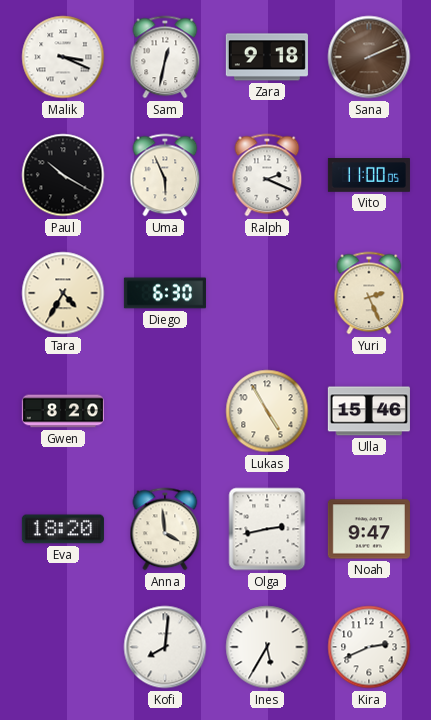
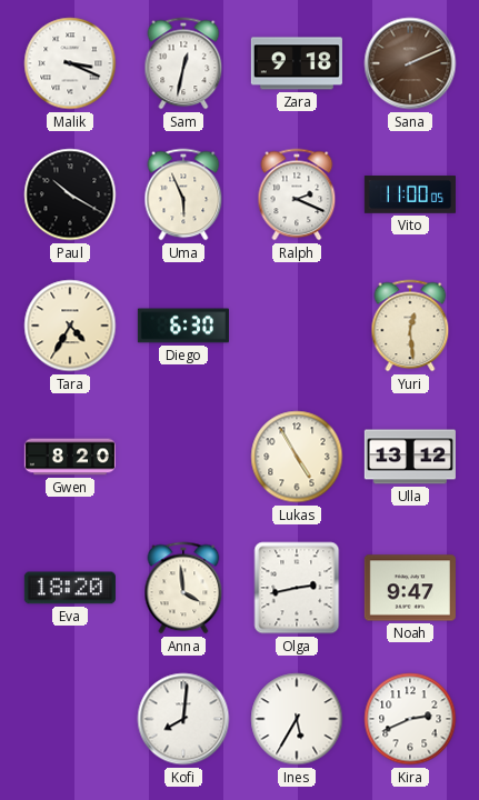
Yuri: 2:26 -> 12:29 (410, 326)
Ulla: 15:46 -> 13:12 (410, 457)
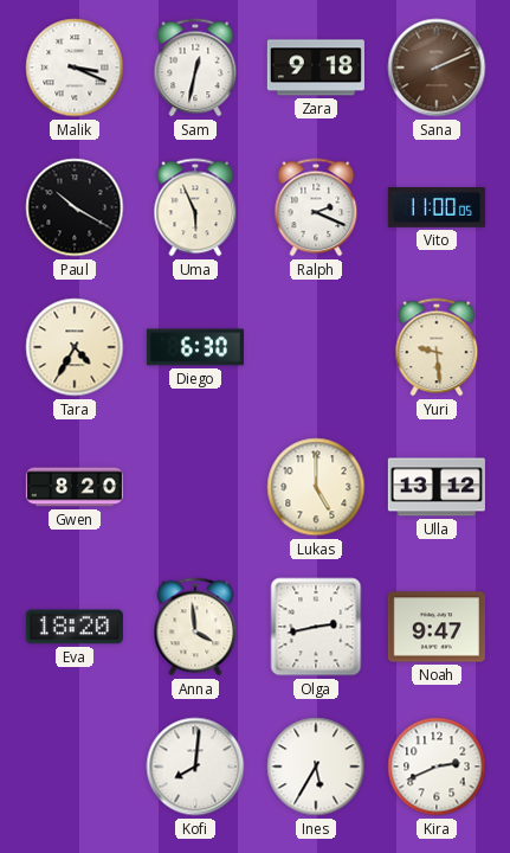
Yuri: 12:29 -> 9:29 (437, 347)
Lukas: 4:55 -> 5:00 (316, 487)
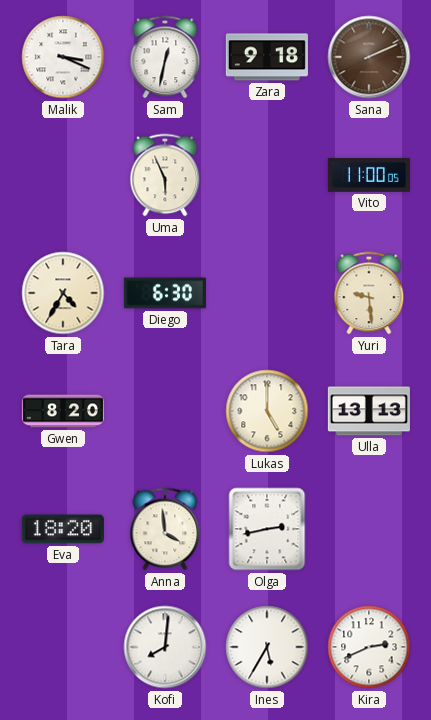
Paul: 10:20 -> none (75, 207)
Ralph: 2:19 -> none (316, 207)
Ulla: 13:12 -> 13:13 (369, 411)
Noah: 9:47 -> none (437, 627)
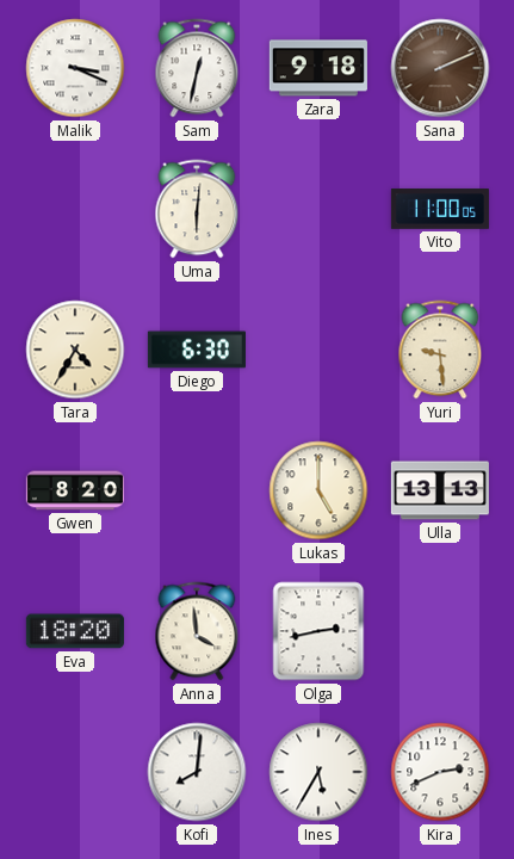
Uma: 5:56 -> 6:01 (197, 209)
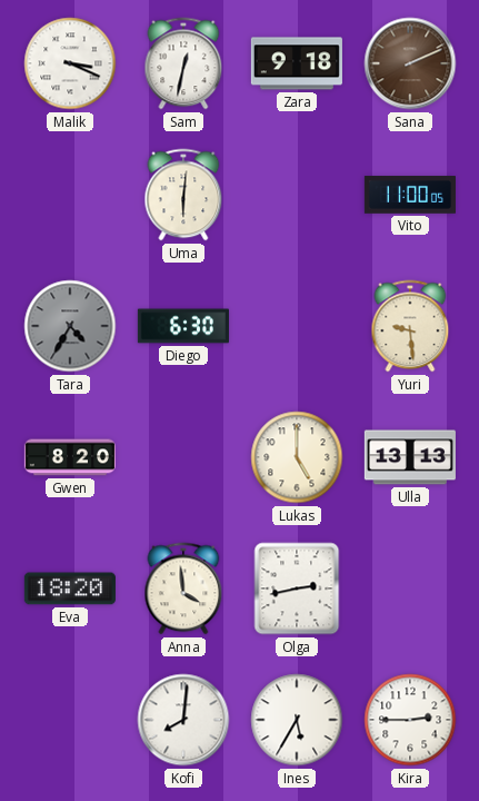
Tara dial: cream -> grey (70, 326)
Kira: 2:41 -> 2:45 (410, 720)
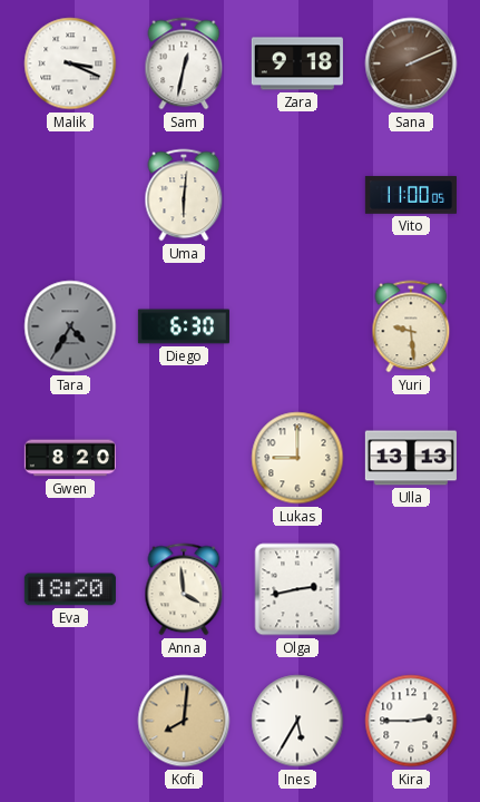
Lukas: 5:00 -> 9:00 (297, 458)
Kofi dial: white -> champagne (184, 721)
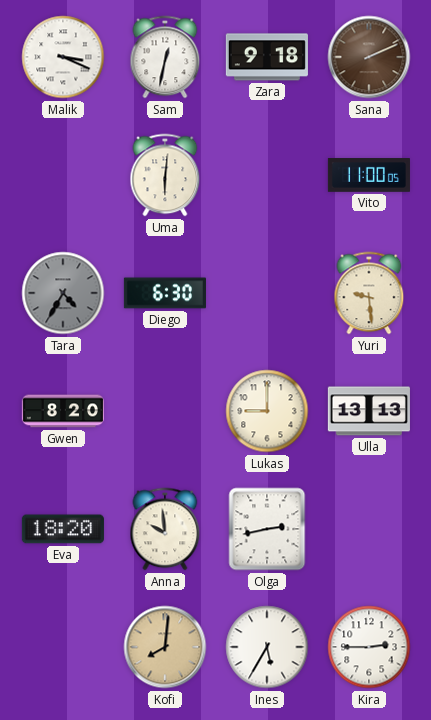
Anna: 3:59 -> 9:59 (165, 529)
